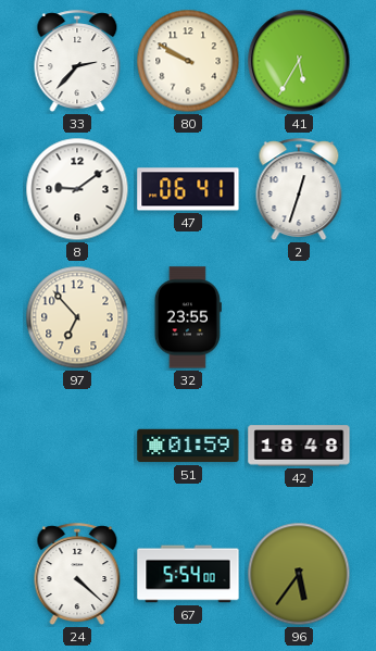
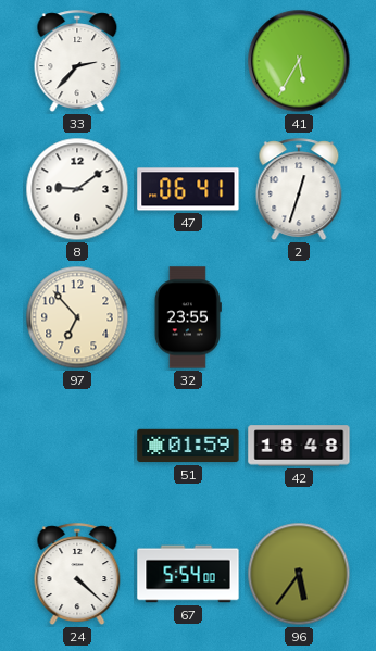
80: 9:50 -> none (188, 61)
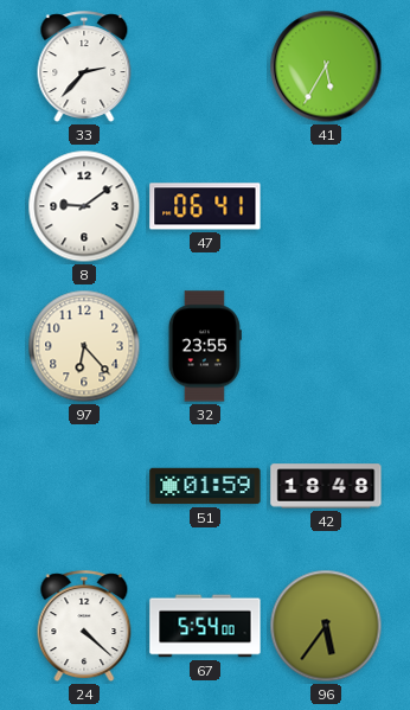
2: 12:33 -> none (299, 190)
97: 6:53 -> 6:23 (84, 346)
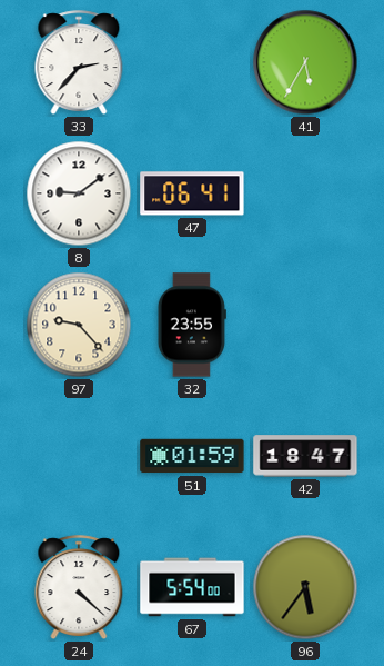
97: 6:23 -> 9:23 (79, 325)
42: 18:48 -> 18:47 (305, 456)
